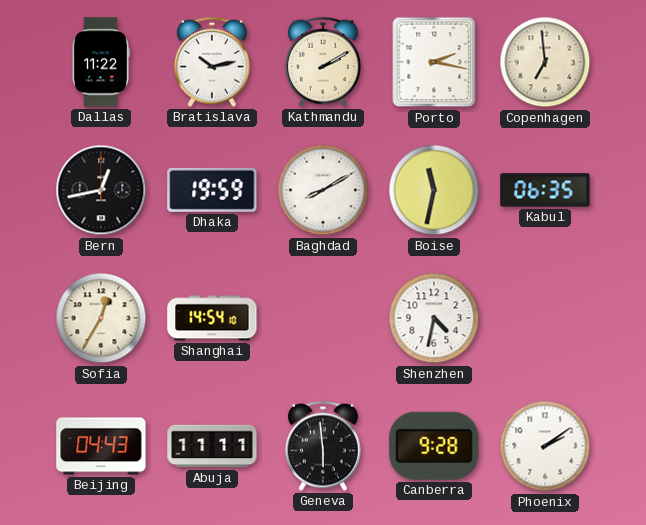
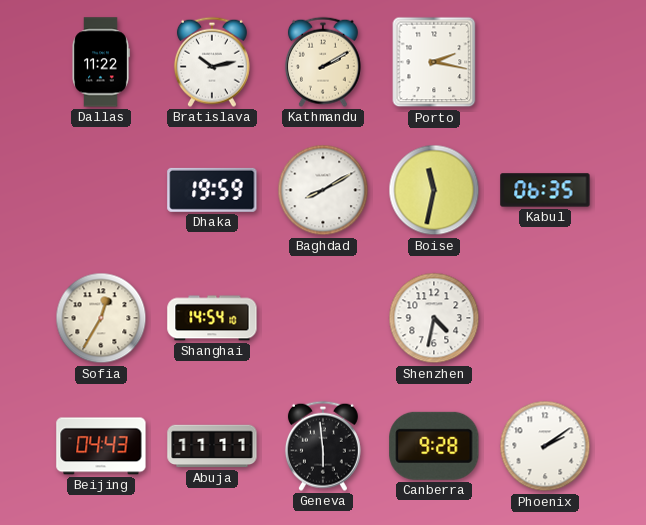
Copenhagen: 6:59 -> none (545, 62)
Bern: 12:43 -> none (101, 190)
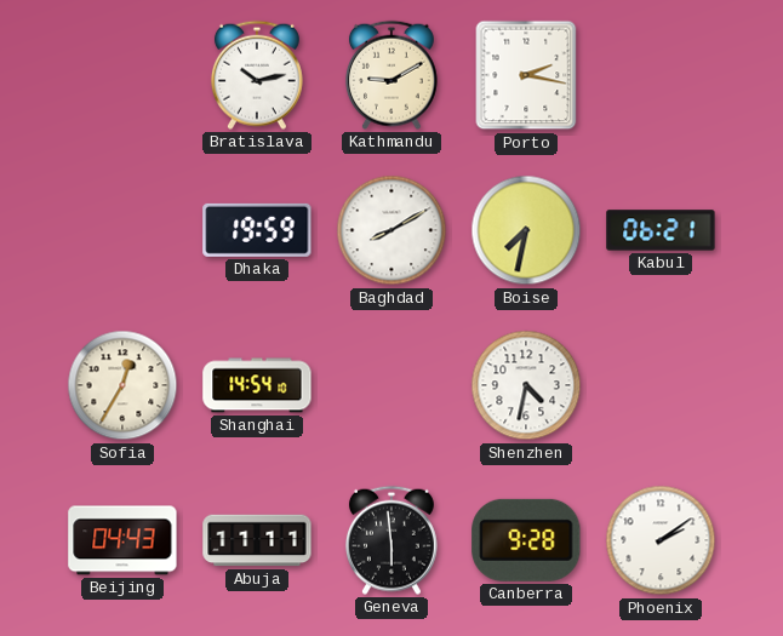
Dallas: 11:22 -> none (101, 62)
Kathmandu: 2:10 -> 9:10 (391, 75)
Boise: 11:32 -> 7:32 (526, 230)
Kabul: 06:35 -> 06:21 (661, 230)
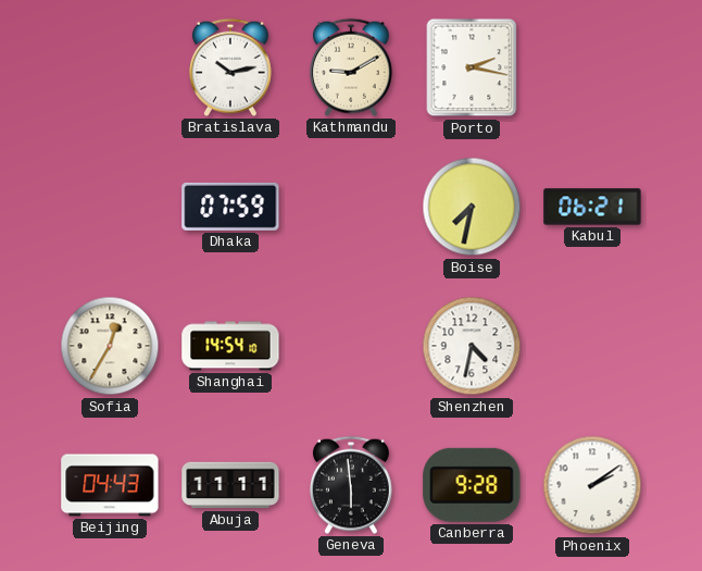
Dhaka: 19:59 -> 07:59 (230, 207)
Baghdad: 8:10 -> none (391, 230)
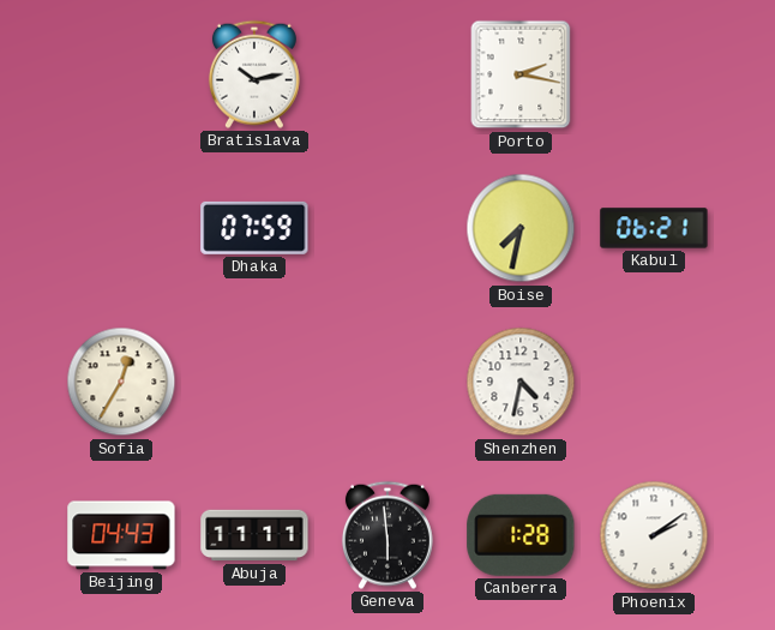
Kathmandu: 9:10 -> none (351, 67)
Shanghai: 14:54 -> none (230, 346)
Canberra: 9:28 -> 1:28 (521, 535)
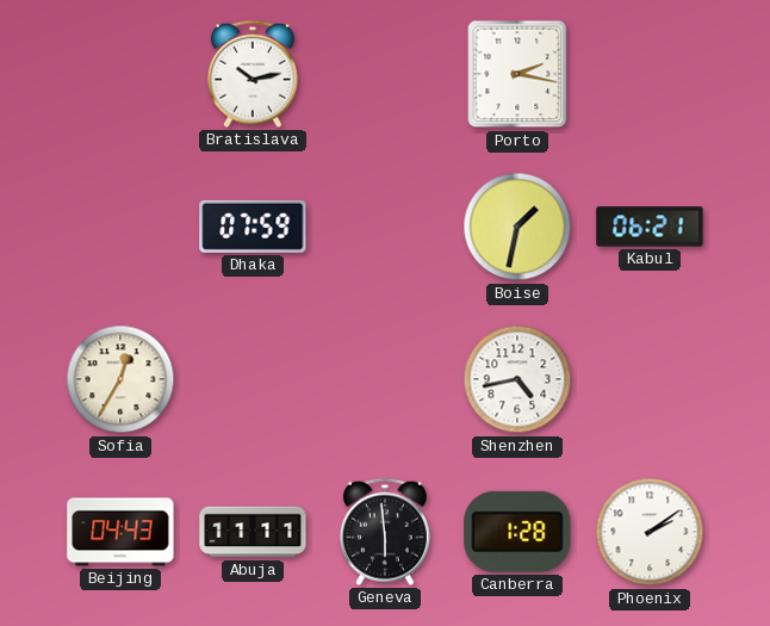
Boise: 7:32 -> 1:32 (517, 227)
Shenzhen: 4:32 -> 4:43 (517, 379)
